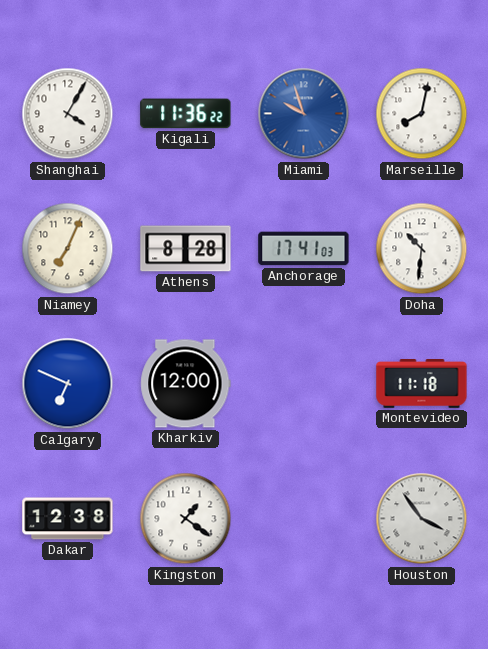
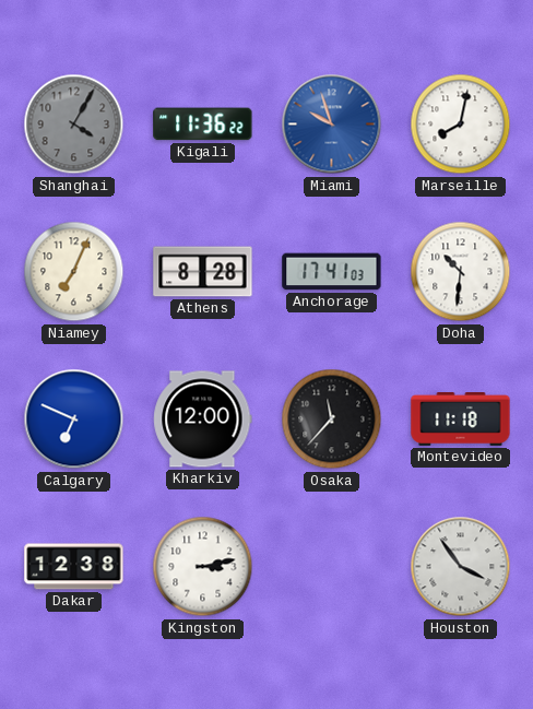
Shanghai dial: white -> grey (74, 125)
Osaka: none -> 11:37 (332, 420)
Kingston: 1:21 -> 3:13 (203, 567)
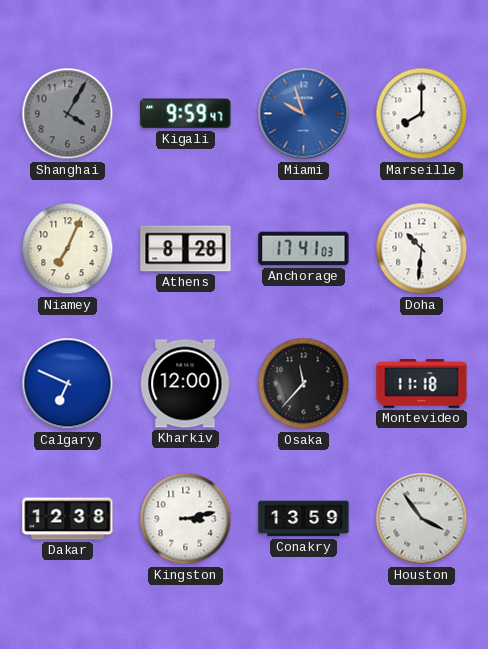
Kigali: 11:36 -> 9:59 (186, 114)
Marseille: 8:02 -> 8:00 (422, 114)
Conakry: none -> 13:59 (304, 519)
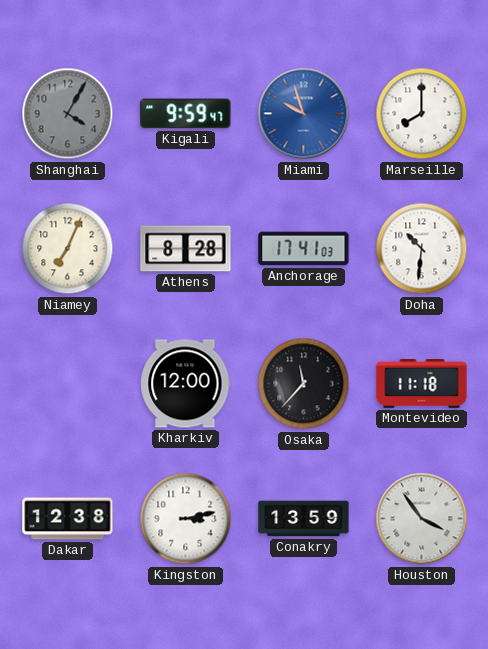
Calgary: 6:49 -> none (68, 384)
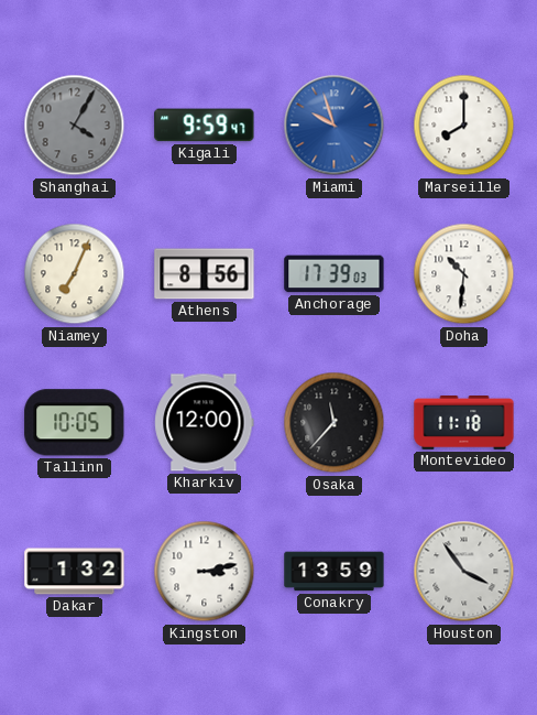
Athens: 8:28 -> 8:56 (205, 274)
Anchorage: 17:41 -> 17:39 (335, 274)
Tallinn: none -> 10:05 (75, 423)
Dakar: 12:38 -> 1:32 (75, 572)
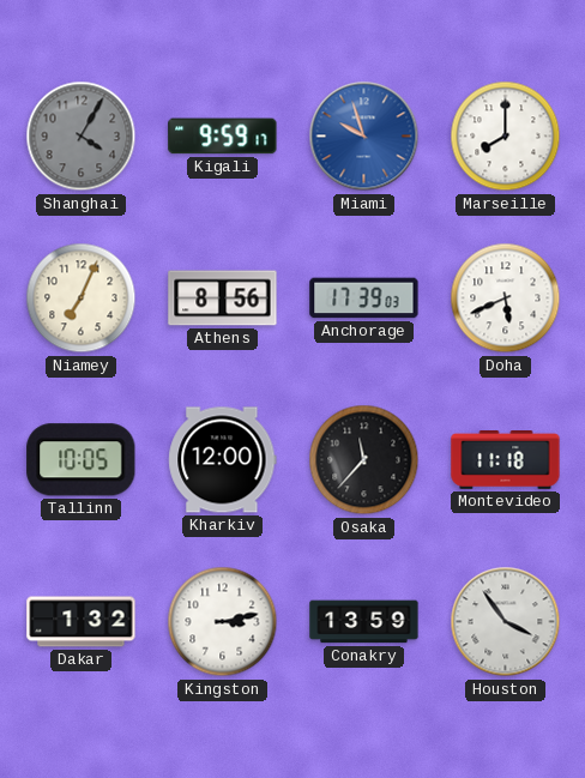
Kigali: 9:59:47 -> 9:59:17 (223, 137)
Doha: 10:31 -> 5:41 (506, 298)
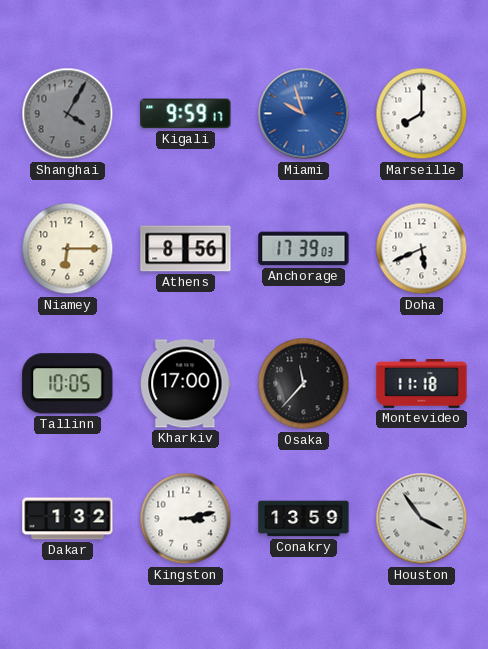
Niamey: 7:04 -> 6:15 (68, 249)
Kharkiv: 12:00 -> 17:00 (186, 384)
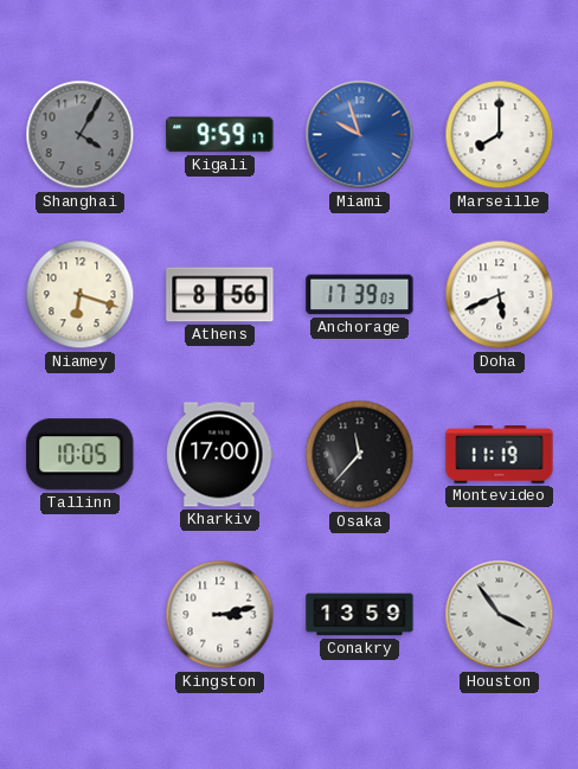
Niamey: 6:15 -> 6:18 (81, 295)
Montevideo: 11:18 -> 11:19 (500, 455)
Dakar: 1:32 -> none (68, 519)
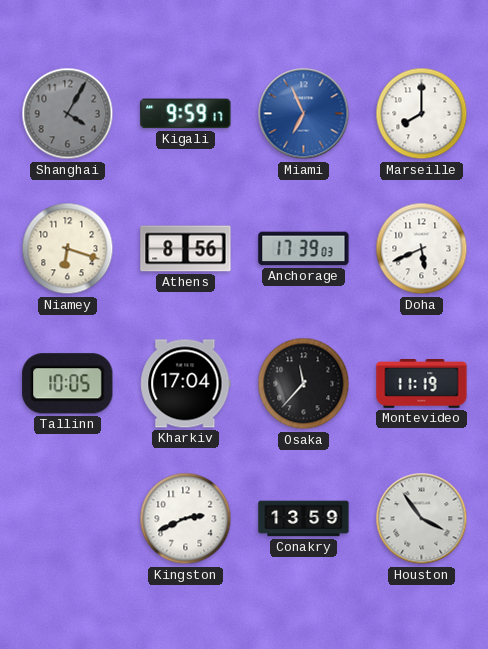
Miami: 9:57 -> 6:56 (304, 114)
Kharkiv: 17:00 -> 17:04 (186, 384)
Kingston: 3:13 -> 2:41 (186, 519)
